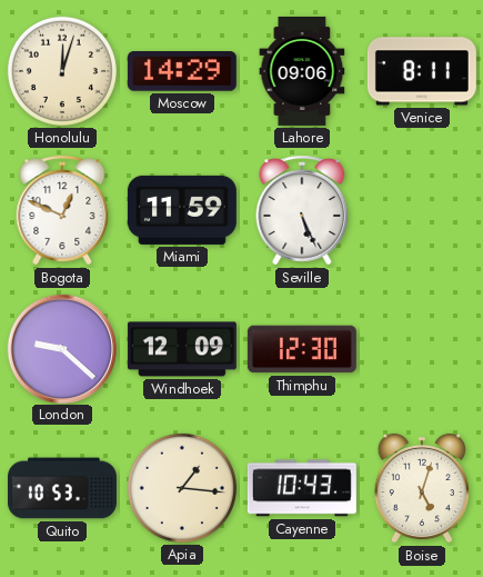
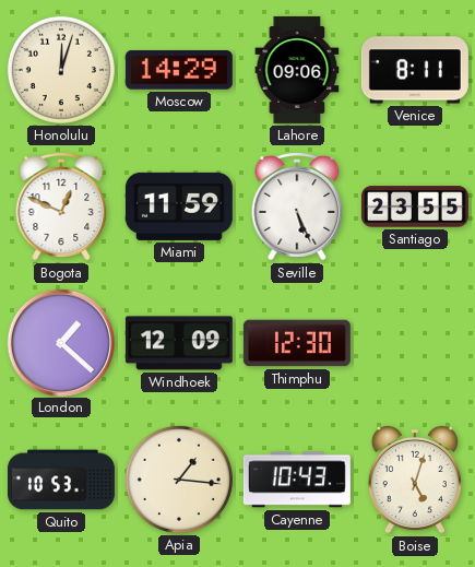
Santiago: none -> 23:55 (415, 206)
London: 9:22 -> 1:22 (60, 342)
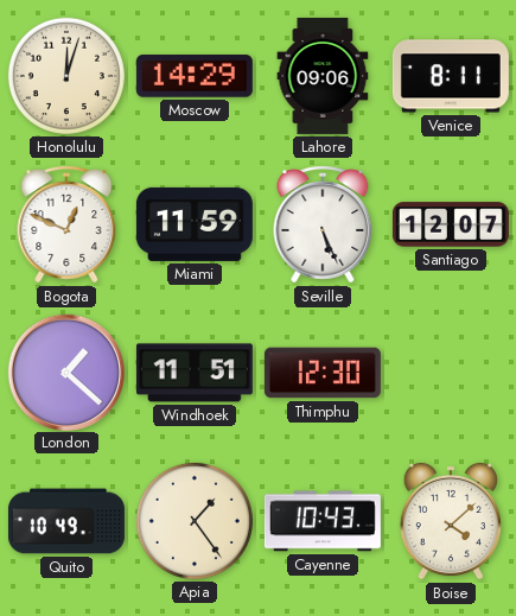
Santiago: 23:55 -> 12:07 (451, 224)
Windhoek: 12:09 -> 11:51 (195, 373)
Quito: 10:53 -> 10:49 (66, 521)
Apia: 1:16 -> 1:24 (195, 521)
Boise: 5:03 -> 4:08 (451, 521)
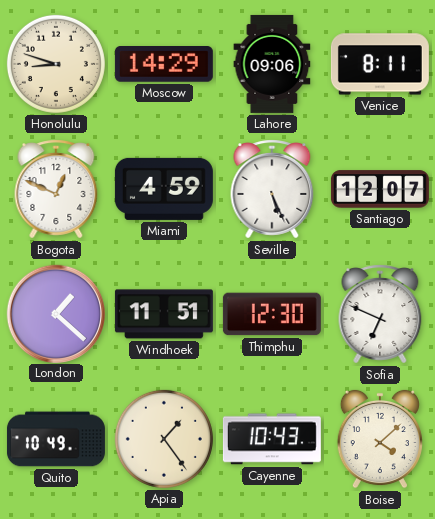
Honolulu: 12:03 -> 8:48 (56, 64)
Miami: 11:59 -> 4:59 (164, 189)
Sofia: none -> 6:49 (380, 314)
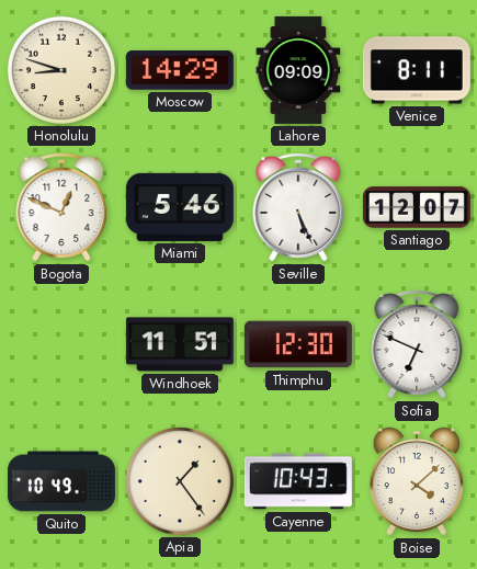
Lahore: 09:06 -> 09:09 (298, 70)
Miami: 4:59 -> 5:46 (180, 207)
London: 1:22 -> none (55, 313)
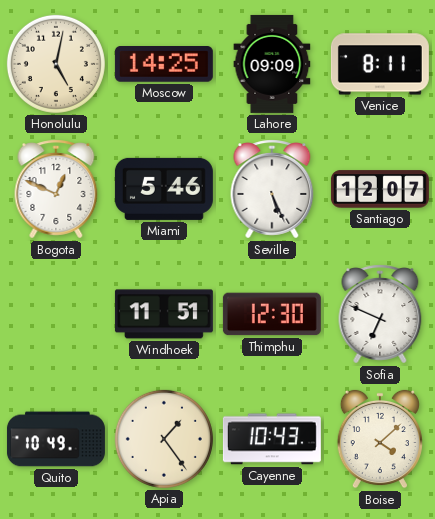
Honolulu: 8:48 -> 5:02 (56, 64)
Moscow: 14:29 -> 14:25 (164, 65)
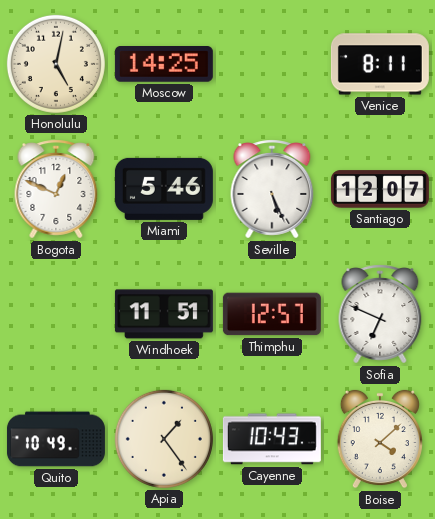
Lahore: 09:09 -> none (272, 64)
Thimphu: 12:30 -> 12:57 (272, 314)
